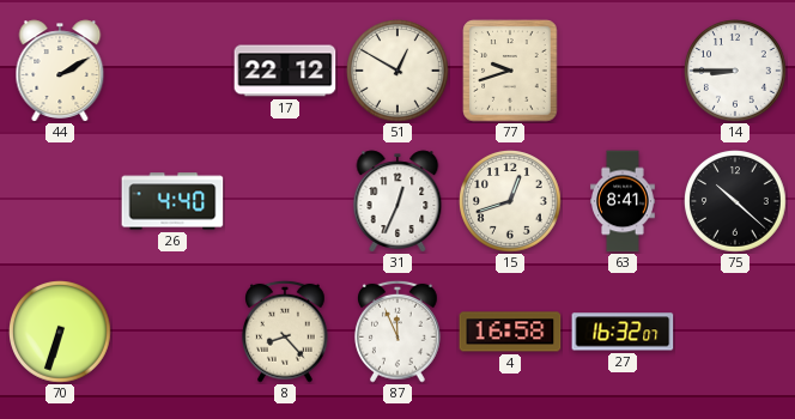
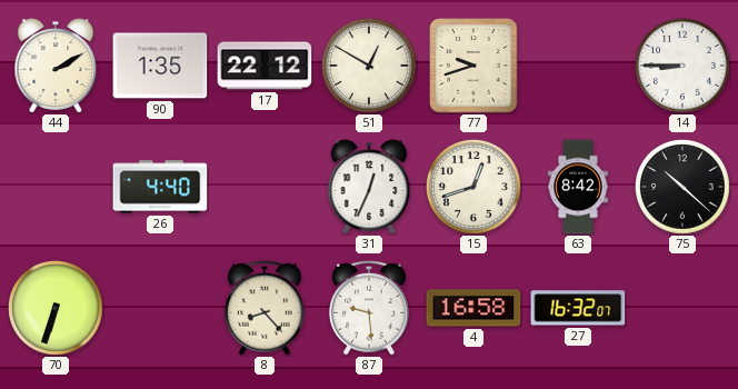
90: none -> 1:35 (160, 66)
63: 8:41 -> 8:42 (579, 187)
87: 11:56 -> 9:29 (370, 308)
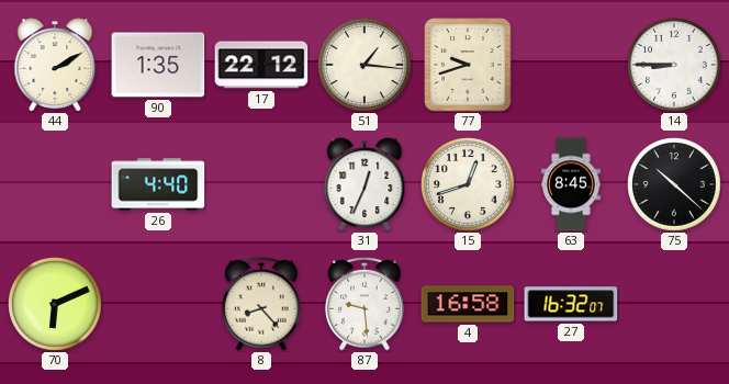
51: 12:50 -> 1:16 (366, 66)
63: 8:42 -> 8:45 (572, 184)
70: 6:33 -> 6:11 (56, 305)
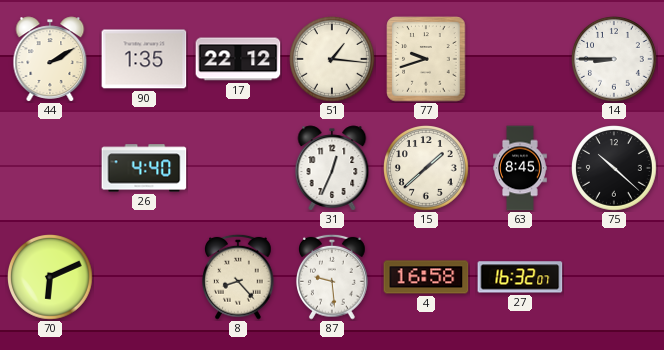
15: 12:42 -> 1:38 (427, 169)
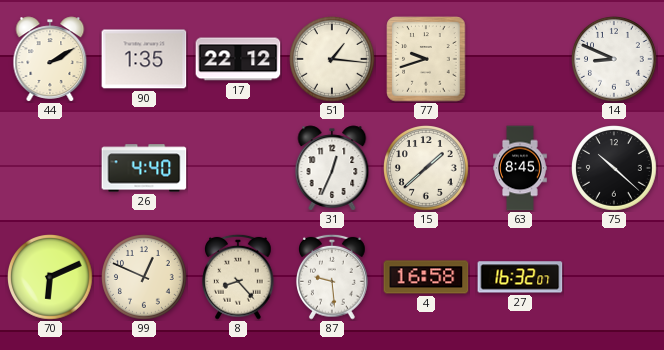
14: 8:45 -> 8:49 (615, 60)
99: none -> 12:49 (145, 278)
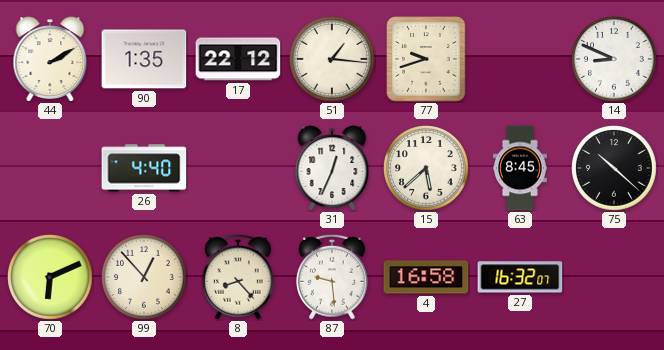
15: 1:38 -> 5:38 (427, 169)
99: 12:49 -> 12:53 (145, 278)
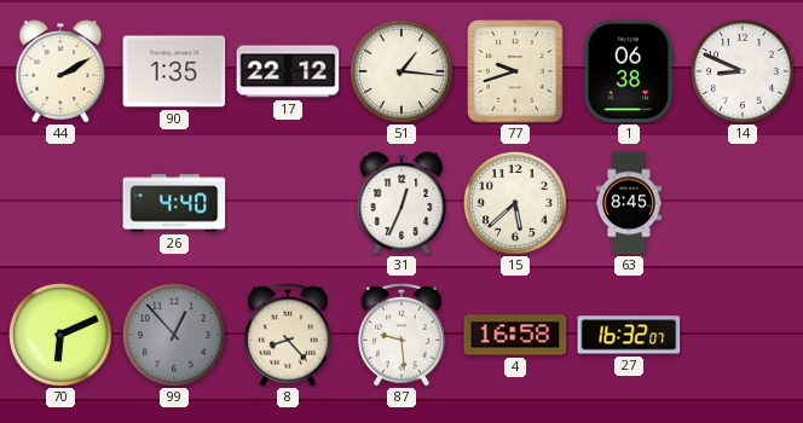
1: none -> 06:38 (629, 71)
75: 10:22 -> none (615, 169)
99 dial: cream -> grey (175, 336)
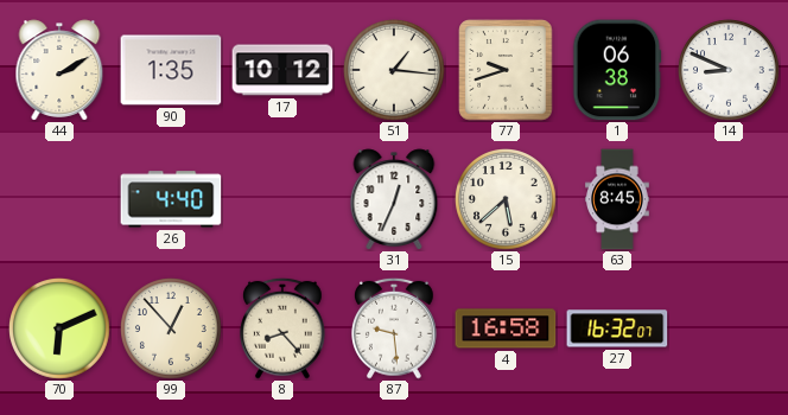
17: 22:12 -> 10:12 (282, 70)
99 dial: grey -> cream (172, 330)
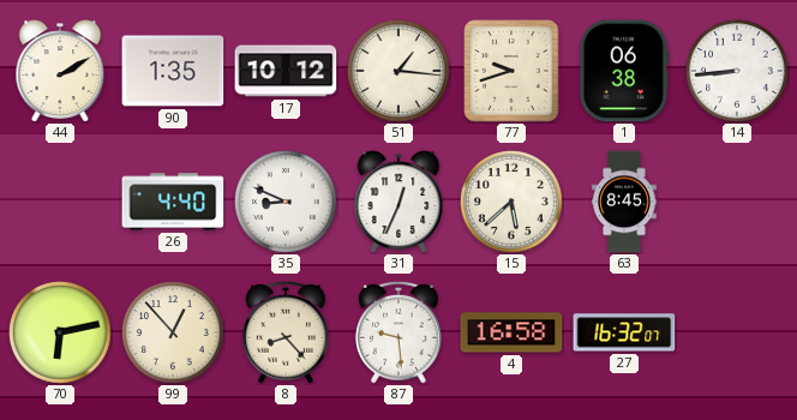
14: 8:49 -> 8:44 (738, 72)
35: none -> 8:49 (287, 203)
70: 6:11 -> 6:13 (61, 334)
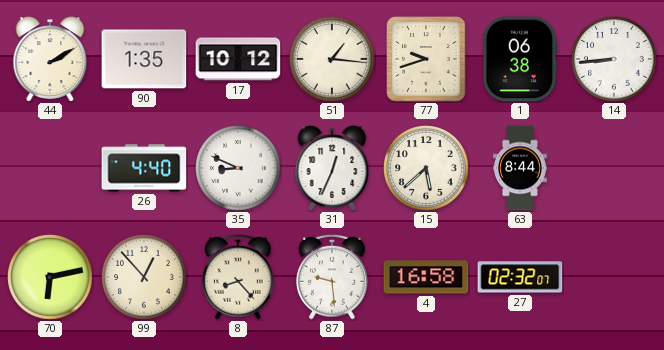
63: 8:45 -> 8:44 (521, 168)
27: 16:32 -> 02:32 (520, 277)
